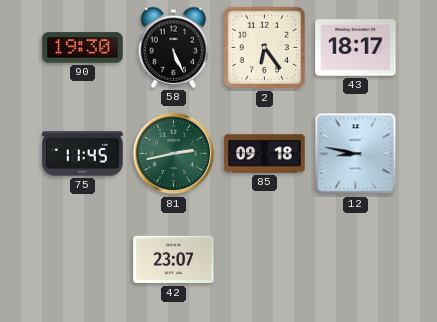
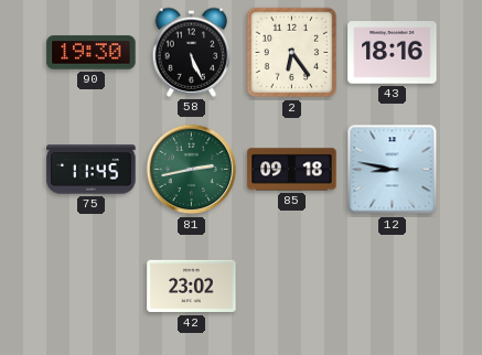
43: 18:17 -> 18:16 (393, 53)
42: 23:07 -> 23:02 (192, 287)
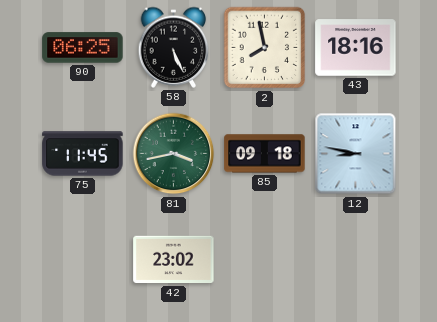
90: 19:30 -> 06:25 (83, 48)
2: 6:24 -> 7:58 (265, 48)
81: 2:43 -> 3:43 (174, 154)
